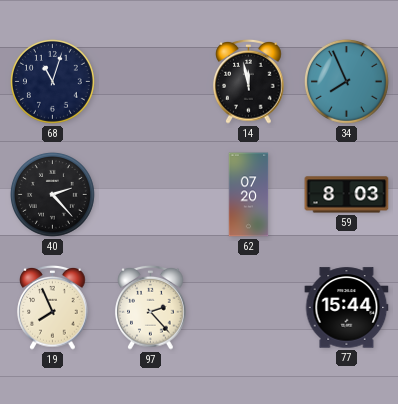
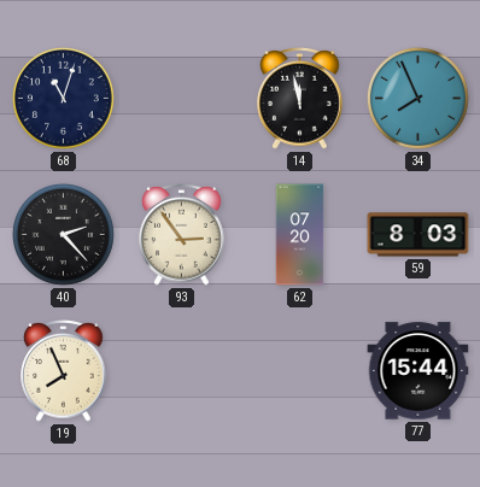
93: none -> 2:54 (182, 234)
97: 2:23 -> none (151, 307)
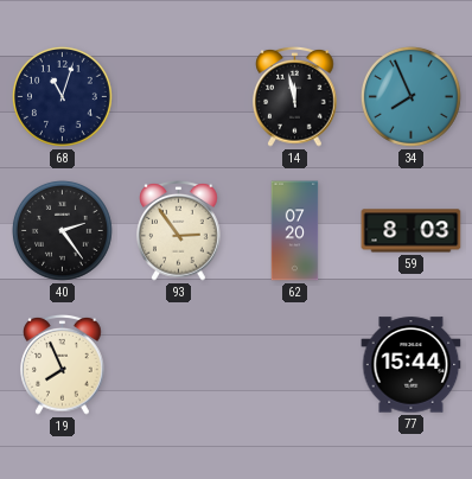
40: 2:23 -> 2:24 (62, 230)
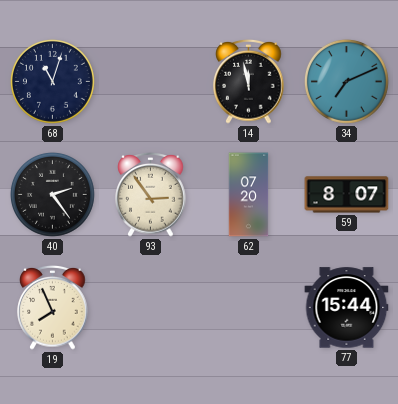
34: 7:56 -> 7:11 (346, 81)
59: 8:03 -> 8:07 (347, 195)
